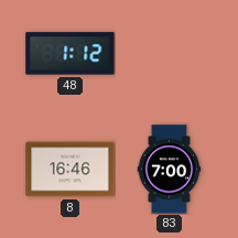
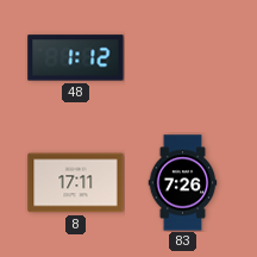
8: 16:46 -> 17:11 (76, 183)
83: 7:00 -> 7:26 (183, 183)
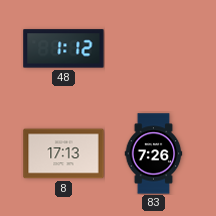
8: 17:11 -> 17:13 (64, 154)
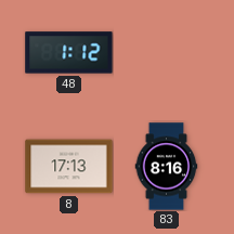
83: 7:26 -> 8:16 (167, 167)
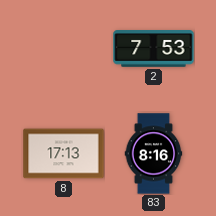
48: 1:12 -> none (69, 53)
2: none -> 7:53 (154, 49)
